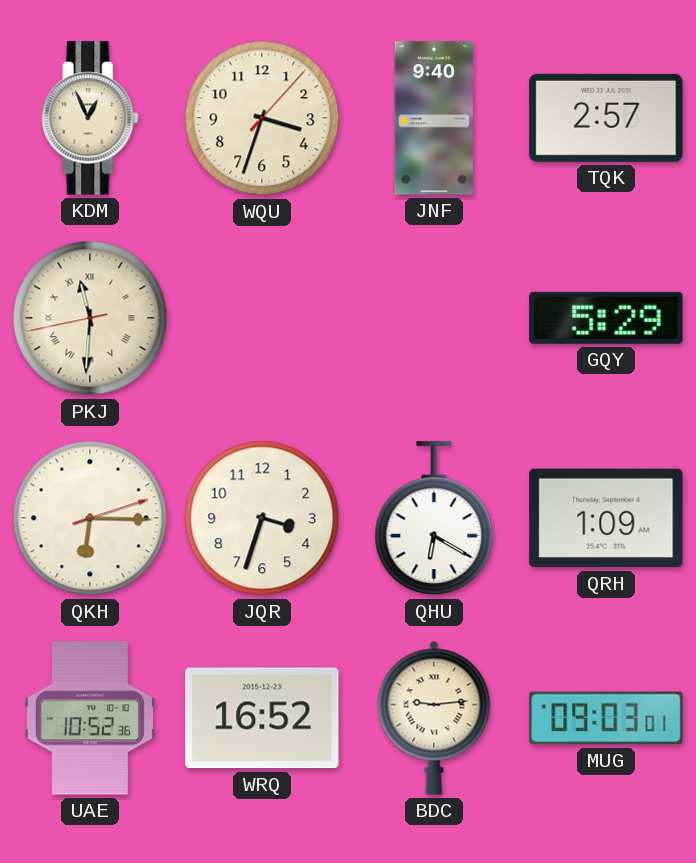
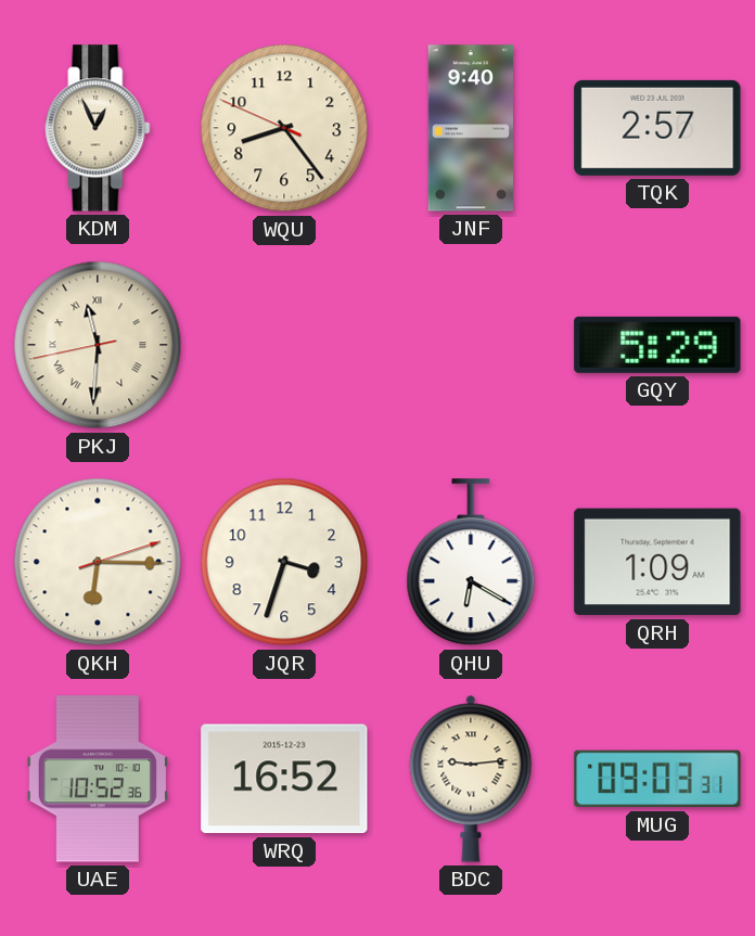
WQU: 3:33 -> 8:23 (284, 128)
MUG: 09:03:01 -> 09:03:31 (657, 779)
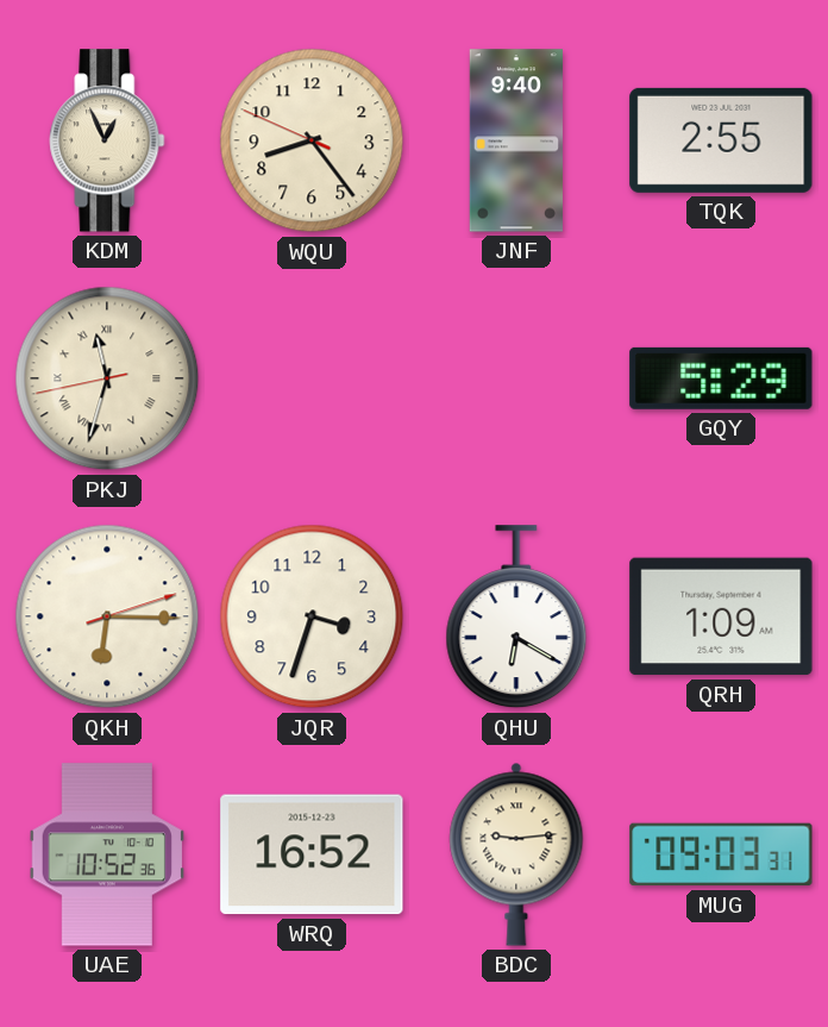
TQK: 2:57 -> 2:55 (721, 140)
PKJ: 11:30 -> 11:32 (107, 378)
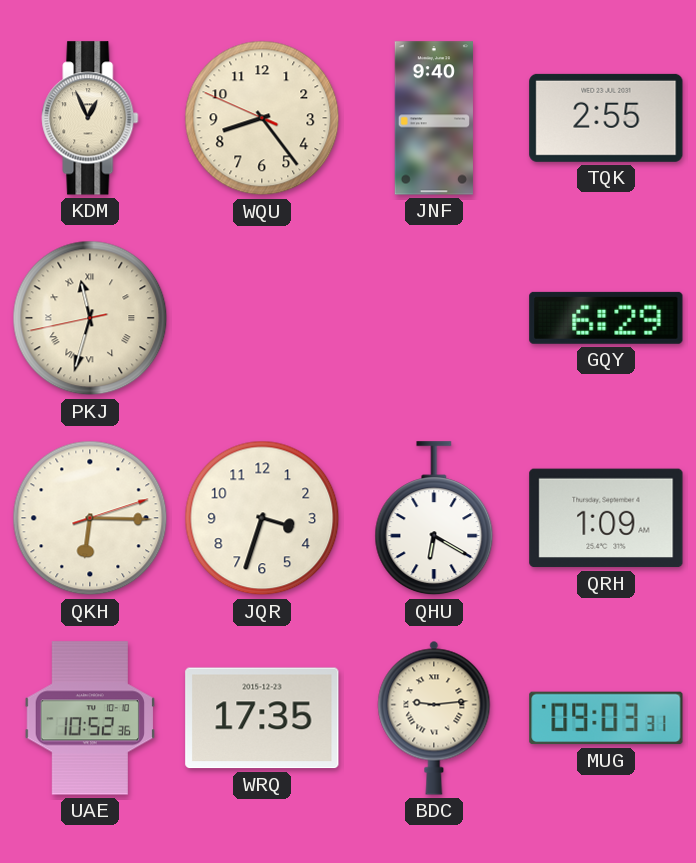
GQY: 5:29 -> 6:29 (606, 318)
WRQ: 16:52 -> 17:35 (262, 718)
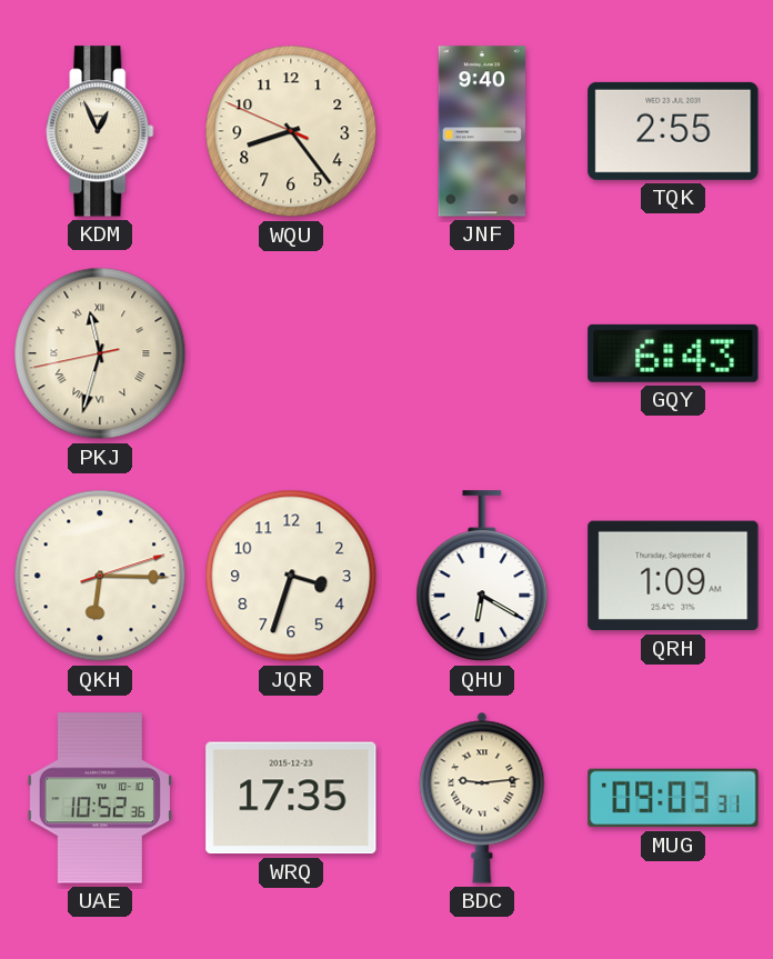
GQY: 6:29 -> 6:43 (673, 353)
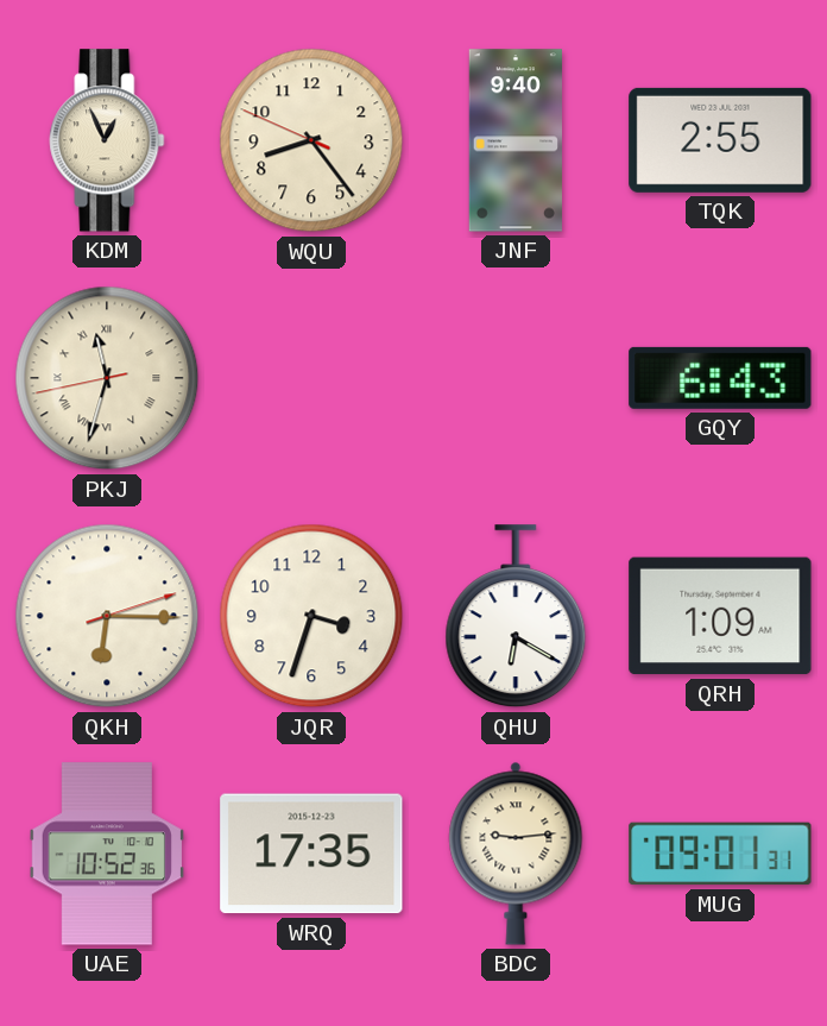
MUG: 09:03 -> 09:01 (720, 854)
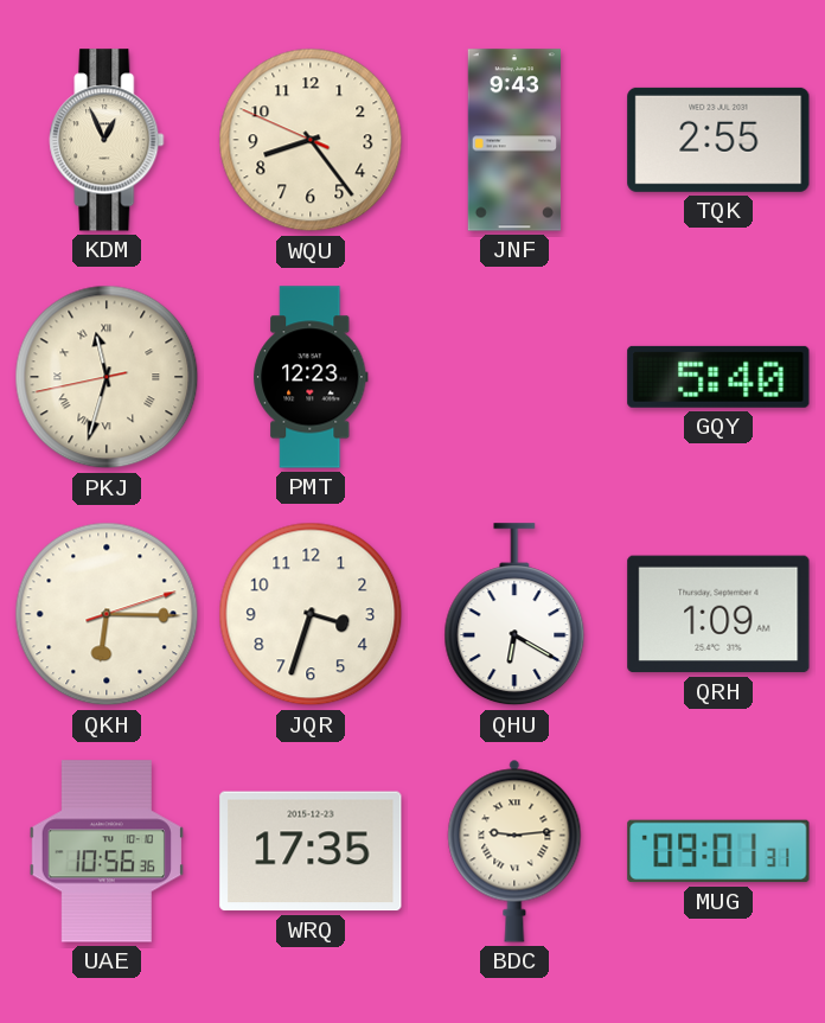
JNF: 9:40 -> 9:43 (514, 140)
PMT: none -> 12:23 (311, 377)
GQY: 6:43 -> 5:40 (718, 377)
UAE: 10:52 -> 10:56 (105, 851)
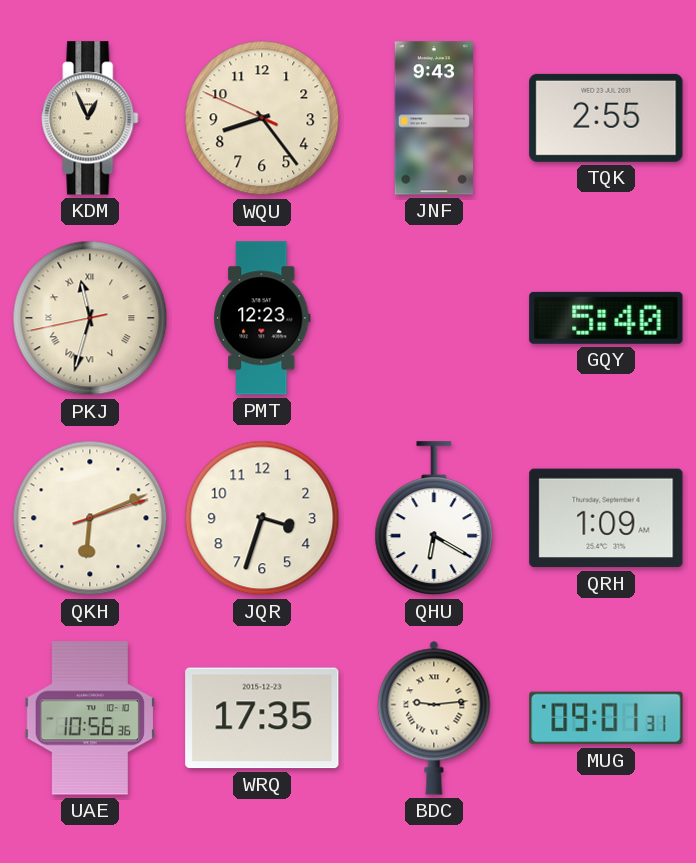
QKH: 6:15 -> 6:11 (90, 518)
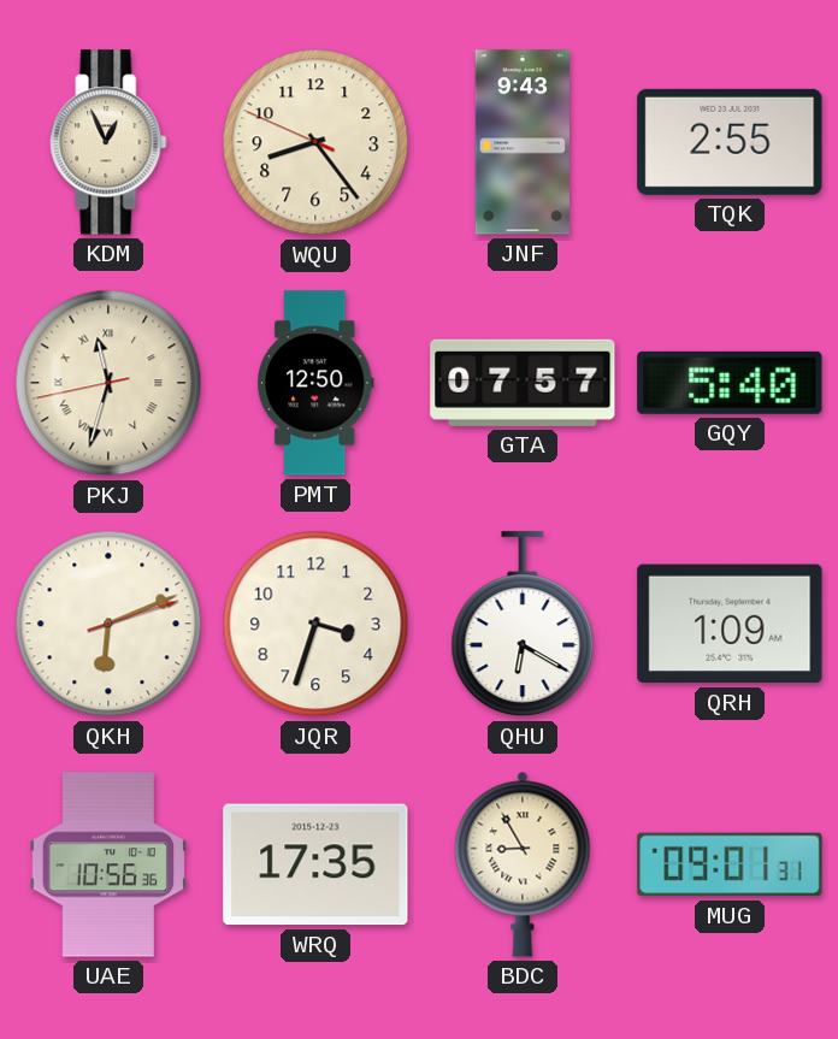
PMT: 12:23 -> 12:50 (315, 383)
GTA: none -> 07:57 (523, 383)
BDC: 9:14 -> 8:55 (523, 864)
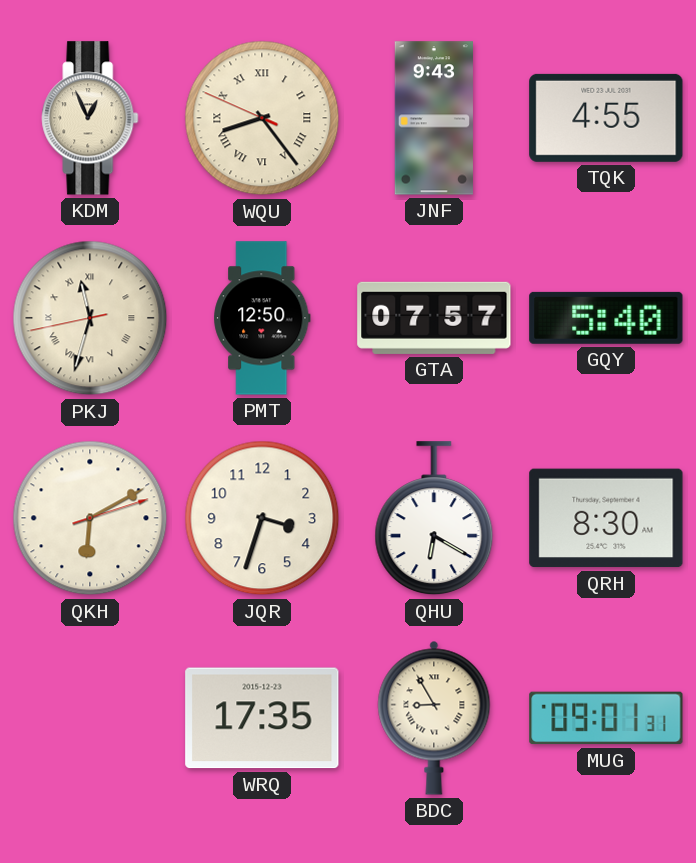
WQU numerals: Arabic -> Roman (262, 118)
TQK: 2:55 -> 4:55 (606, 118)
QKH: 6:11 -> 6:10 (90, 518)
QRH: 1:09 -> 8:30 (606, 518)
UAE: 10:56 -> none (107, 864)
